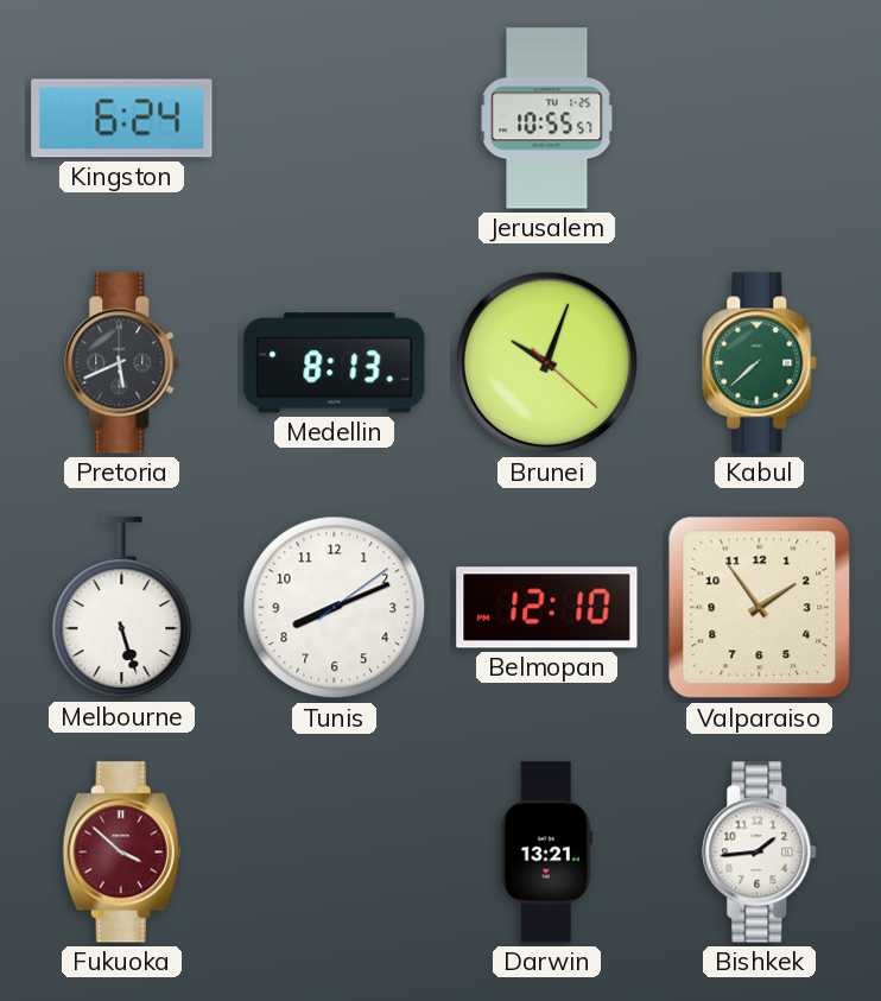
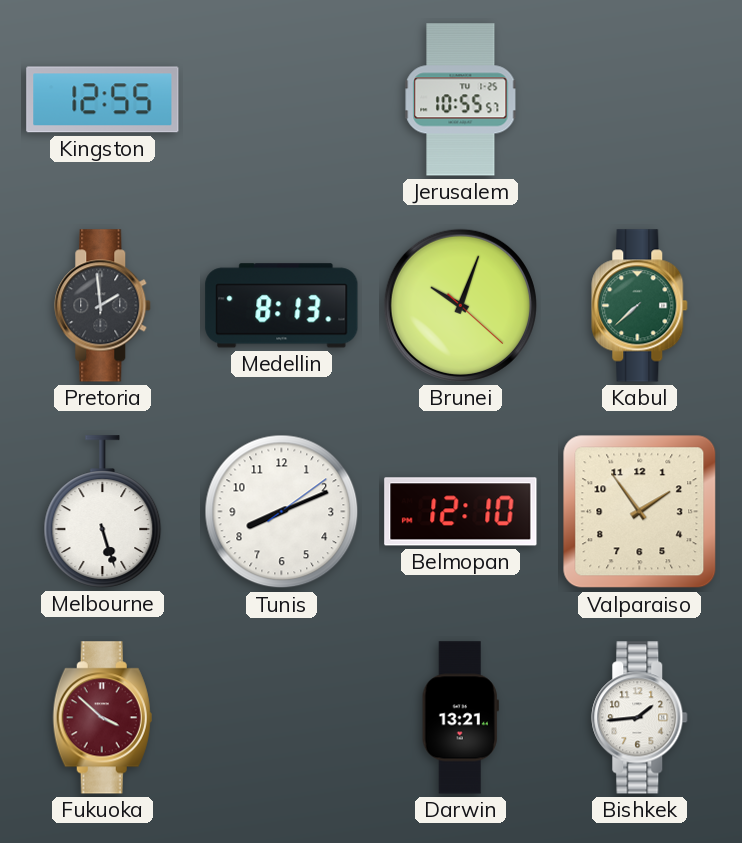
Kingston: 6:24 -> 12:55 (103, 100)
Pretoria: 5:41 -> 1:59 (103, 306)
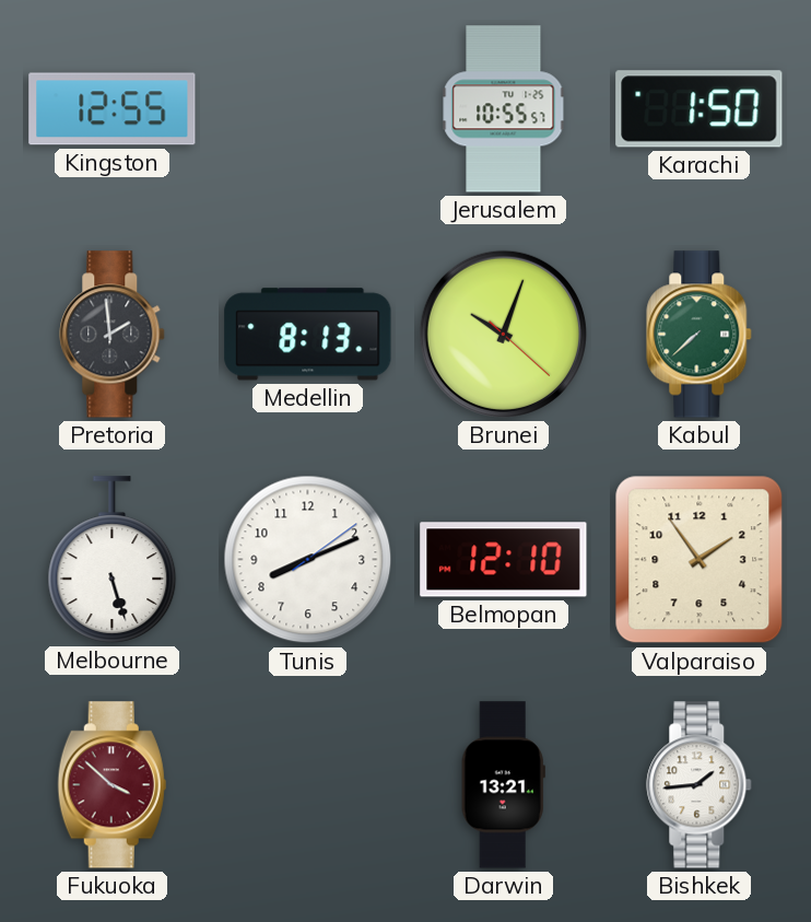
Karachi: none -> 1:50 (700, 109)
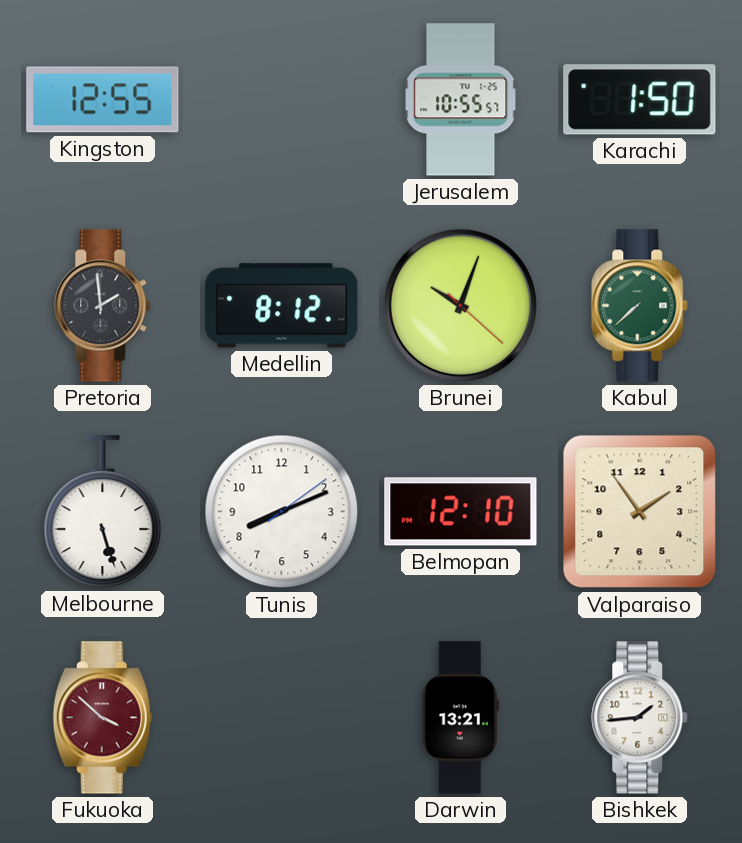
Medellin: 8:13 -> 8:12 (282, 306)
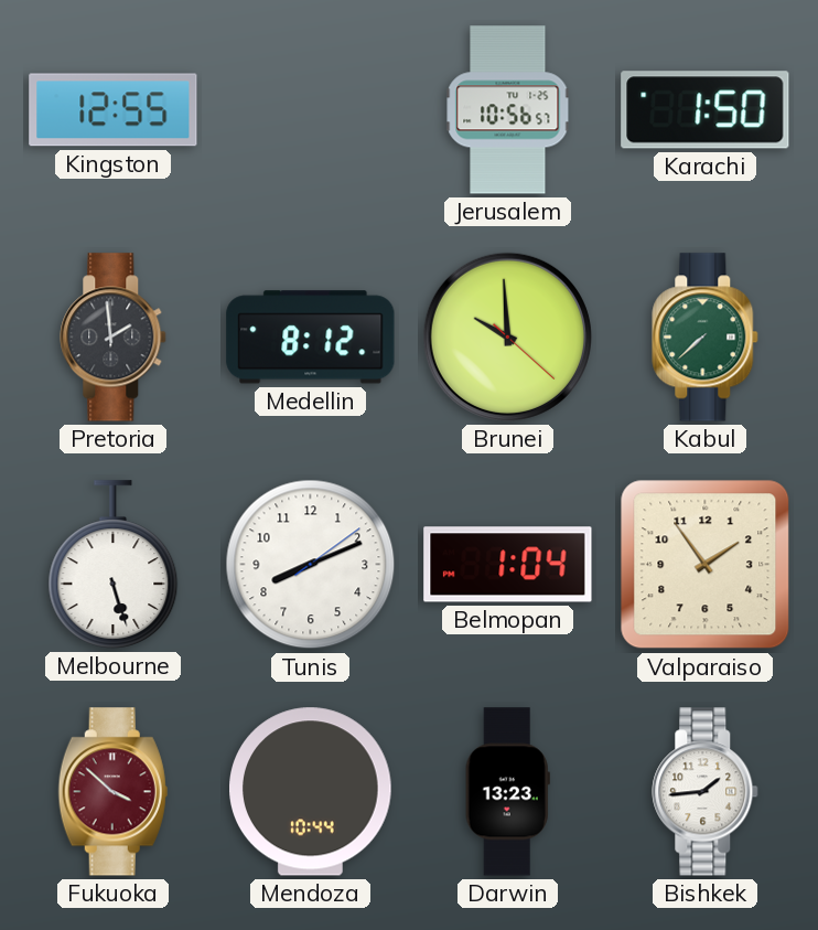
Jerusalem: 10:55 -> 10:56 (508, 110)
Brunei: 10:03 -> 9:59 (507, 336)
Belmopan: 12:10 -> 1:04 (508, 565)
Mendoza: none -> 10:44 (311, 792)
Darwin: 13:21 -> 13:23 (507, 792)
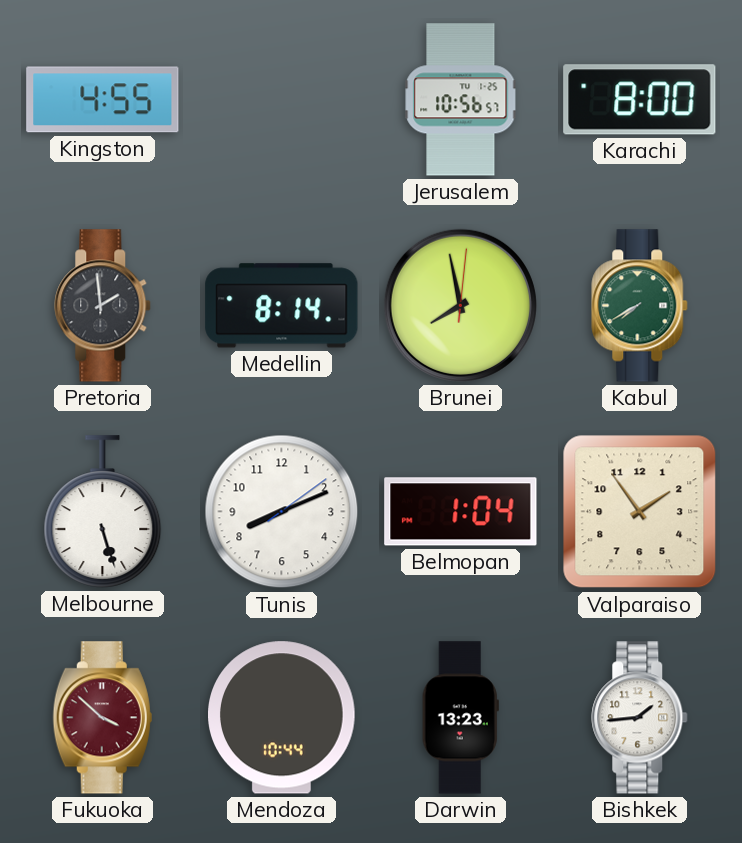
Kingston: 12:55 -> 4:55 (103, 100)
Karachi: 1:50 -> 8:00 (640, 100)
Medellin: 8:12 -> 8:14 (282, 306)
Brunei: 9:59 -> 7:58 (460, 305)
Kabul: 7:38 -> 7:40 (640, 306)
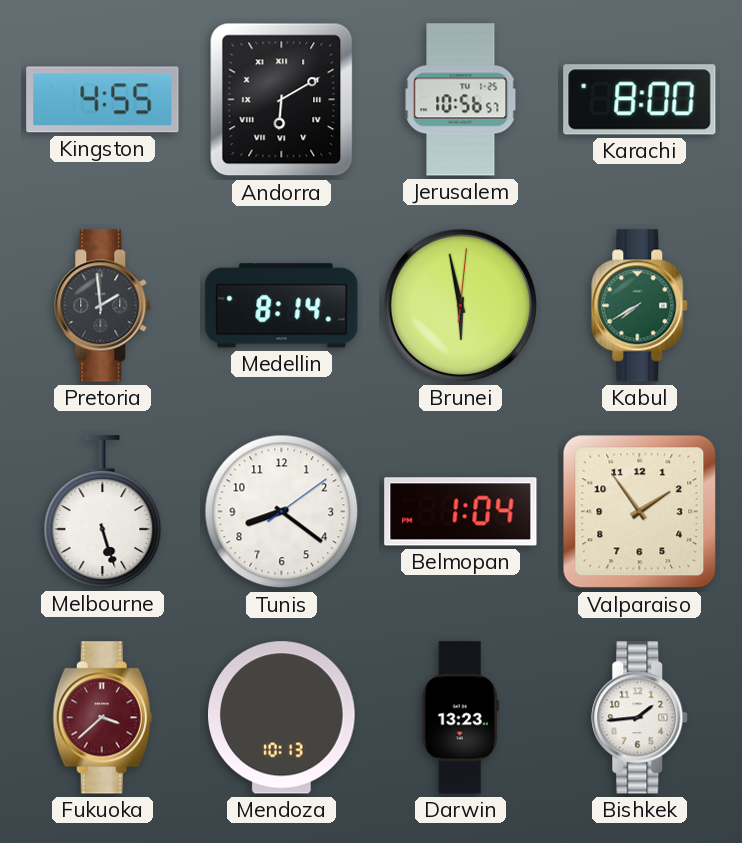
Andorra: none -> 6:10 (282, 100)
Brunei: 7:58 -> 5:58 (460, 305)
Tunis: 8:11 -> 8:21 (282, 512)
Fukuoka: 3:52 -> 3:38 (102, 718)
Mendoza: 10:44 -> 10:13 (282, 718)
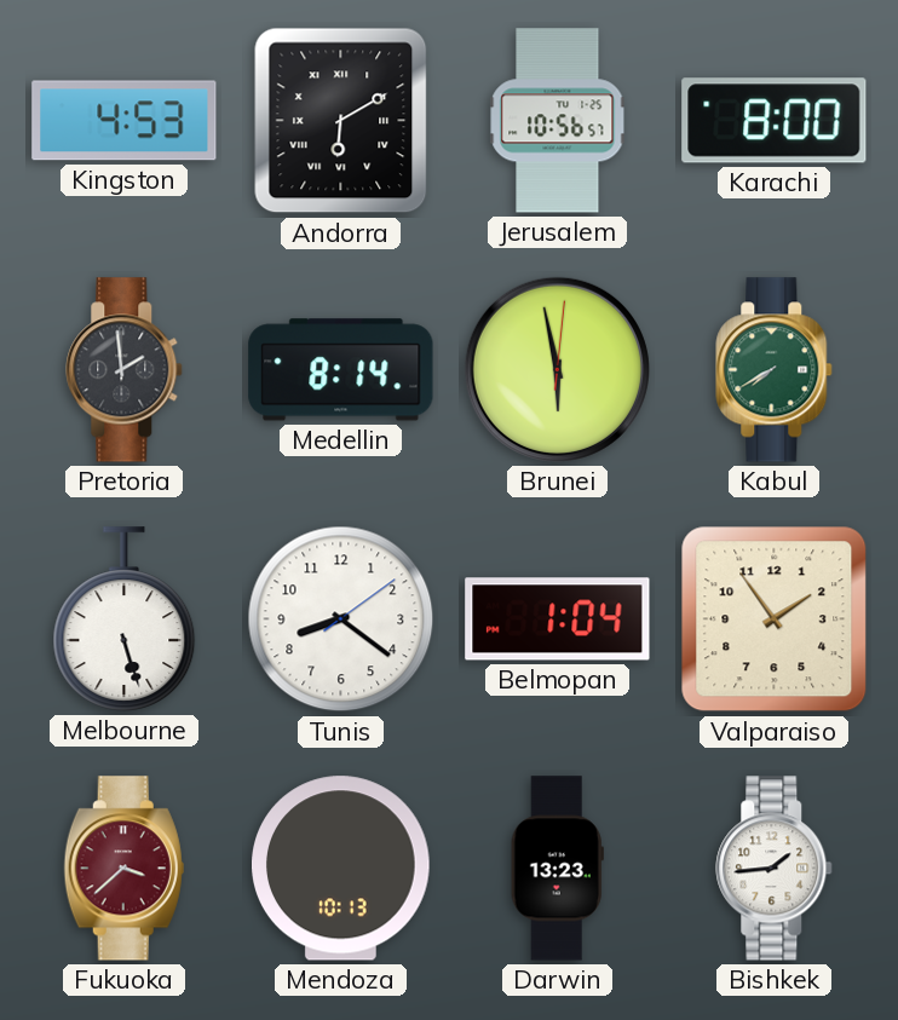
Kingston: 4:55 -> 4:53 (125, 121)
